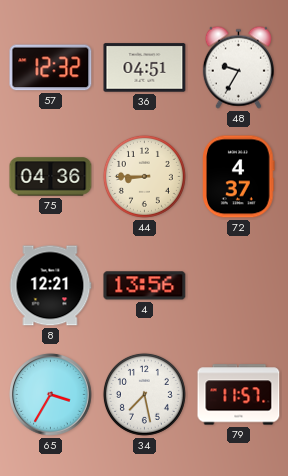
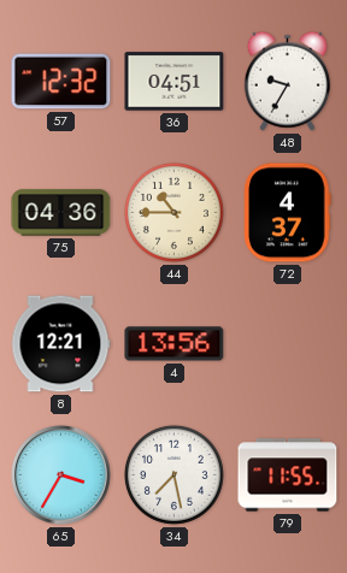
44: 8:45 -> 10:45 (173, 212)
79: 11:57 -> 11:55 (288, 475)
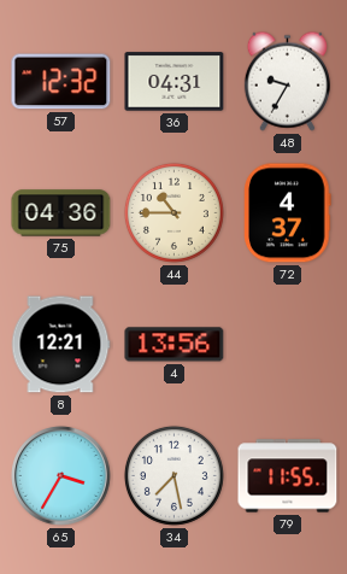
36: 04:51 -> 04:31 (175, 82)
